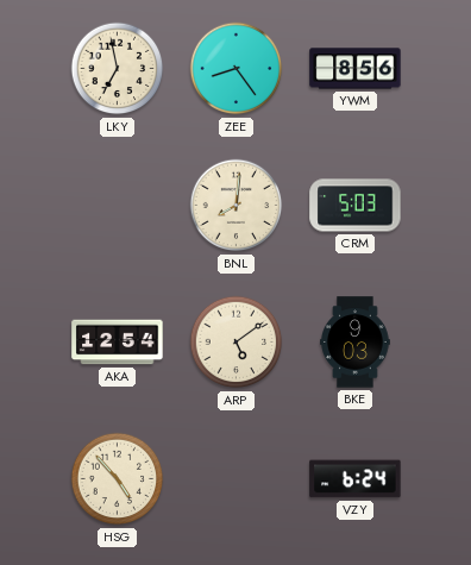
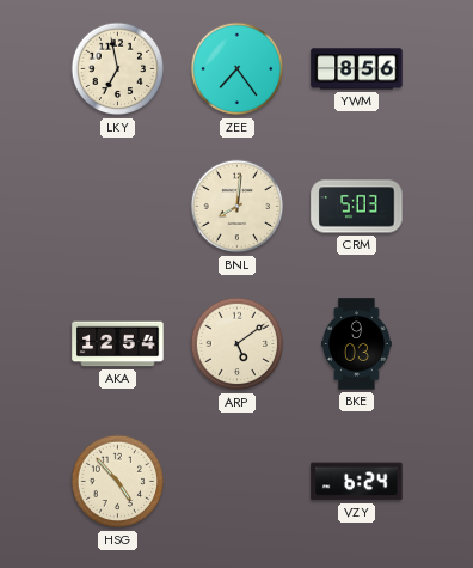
ZEE: 8:24 -> 7:24 (238, 69)
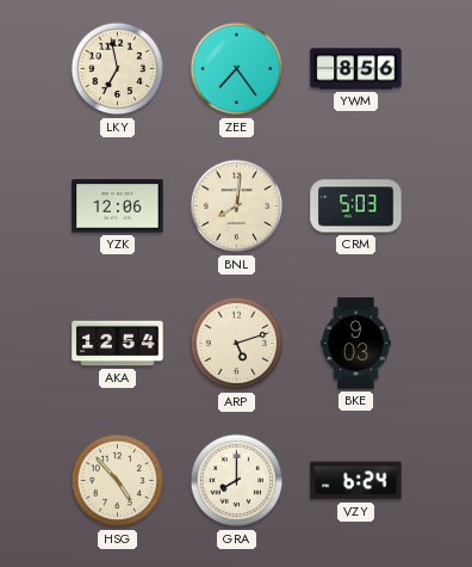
YZK: none -> 12:06 (118, 207)
ARP: 5:09 -> 5:12 (237, 344)
GRA: none -> 8:00 (237, 481)
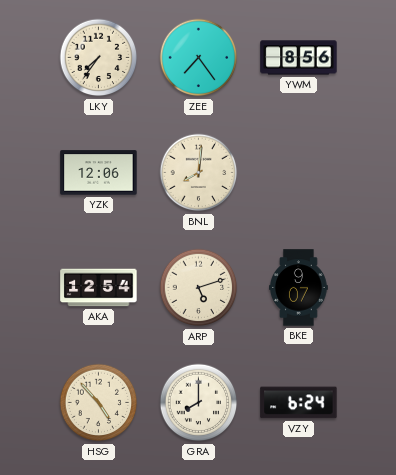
LKY: 6:58 -> 7:36 (99, 58)
CRM: 5:03 -> none (356, 207)
BKE: 9:03 -> 9:07 (299, 288)
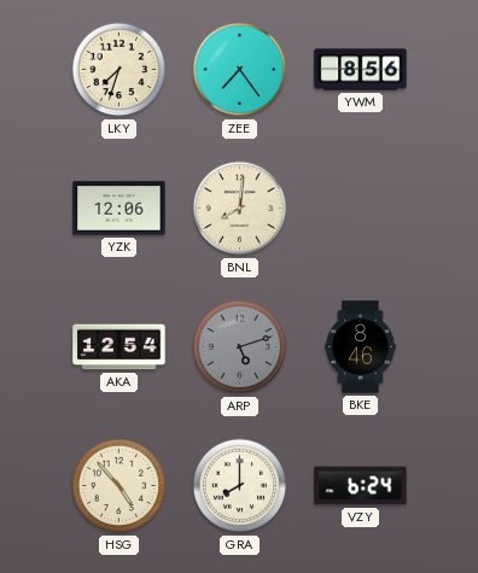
LKY: 7:36 -> 7:33 (119, 70)
ARP dial: cream -> grey (240, 347)
BKE: 9:07 -> 8:46 (361, 347)
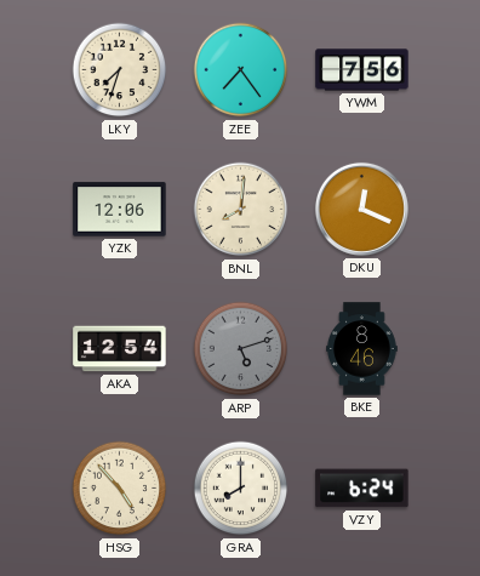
YWM: 8:56 -> 7:56 (362, 70)
DKU: none -> 12:19 (361, 209)
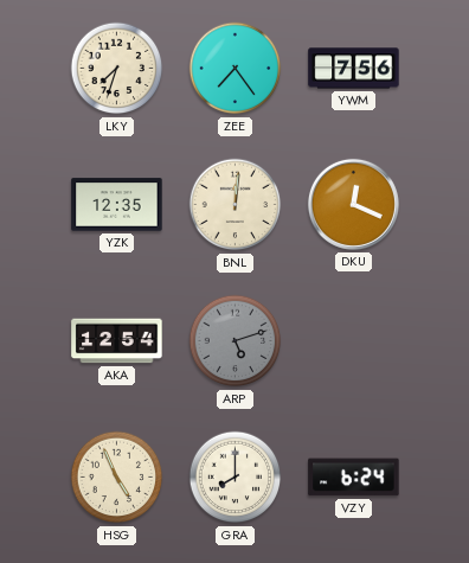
YZK: 12:06 -> 12:35 (117, 205)
BNL: 8:01 -> 12:01 (236, 205)
BKE: 8:46 -> none (362, 349)
HSG: 4:53 -> 4:56 (117, 478)
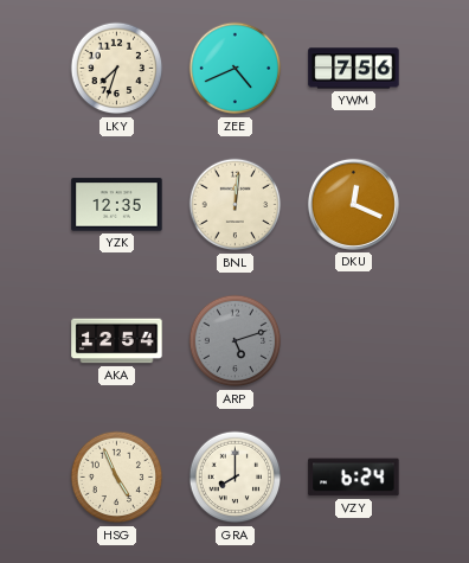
ZEE: 7:24 -> 4:41 (236, 69)
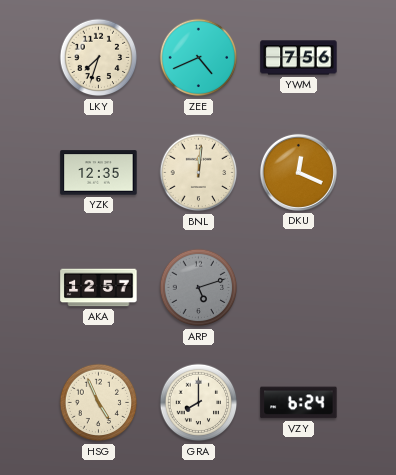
AKA: 12:54 -> 12:57 (99, 288)
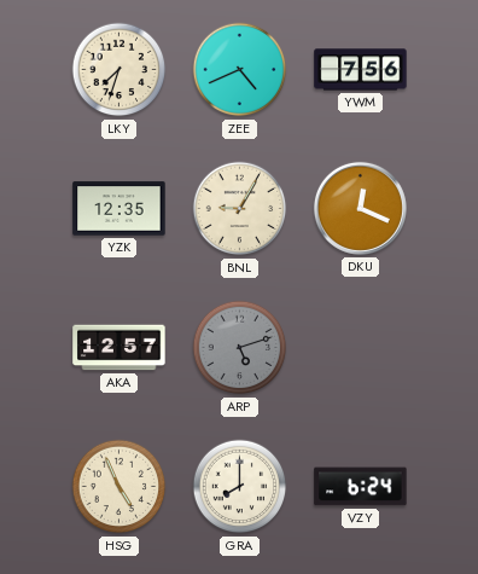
BNL: 12:01 -> 9:05 (240, 209)
